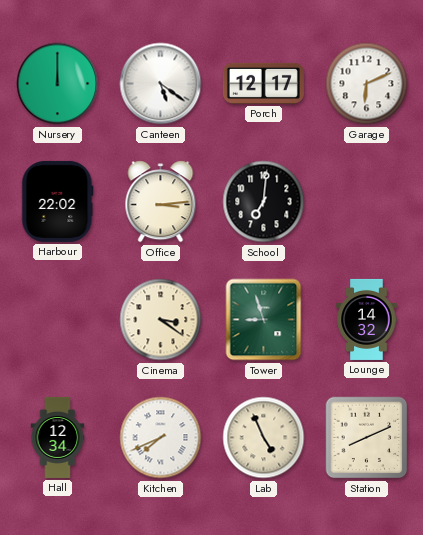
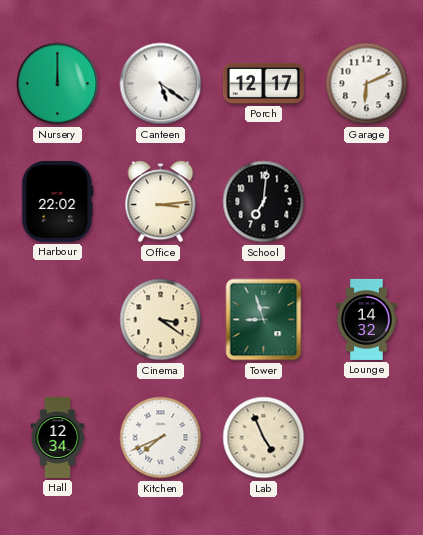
Station: 8:11 -> none (367, 438)
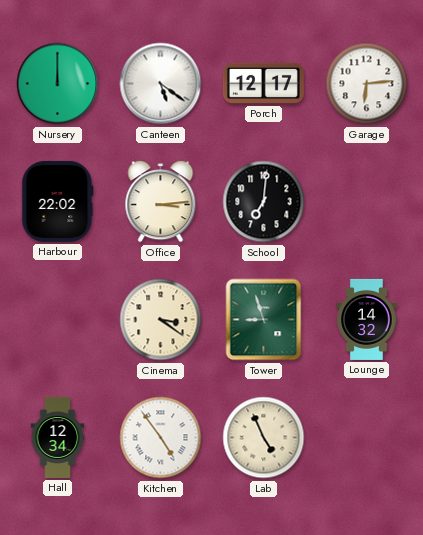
Garage: 6:11 -> 6:14 (367, 84)
Kitchen: 7:41 -> 4:54 (161, 438)
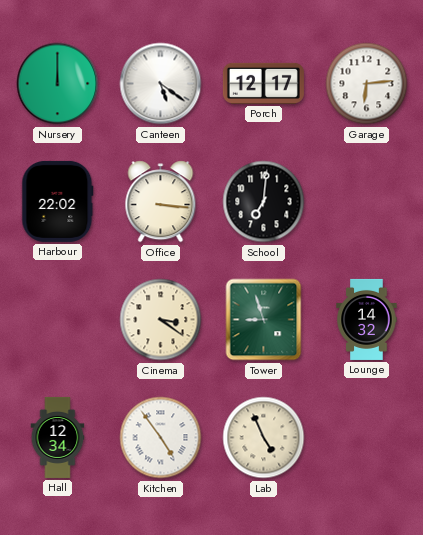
Office: 3:14 -> 3:16 (161, 202)
